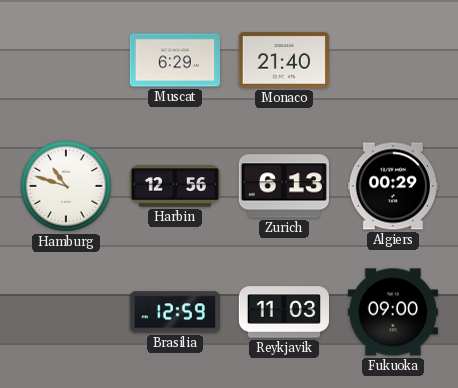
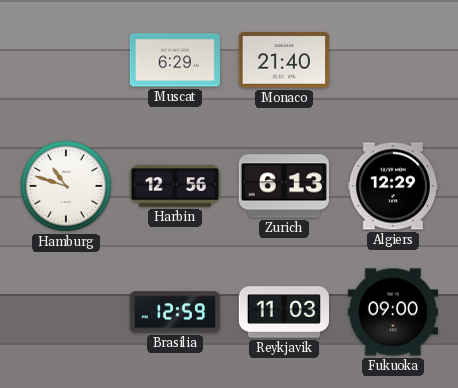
Algiers: 00:29 -> 12:29 (393, 186)
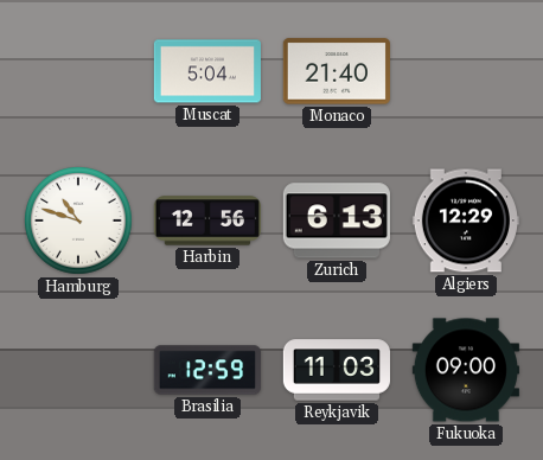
Muscat: 6:29 -> 5:04 (207, 71)
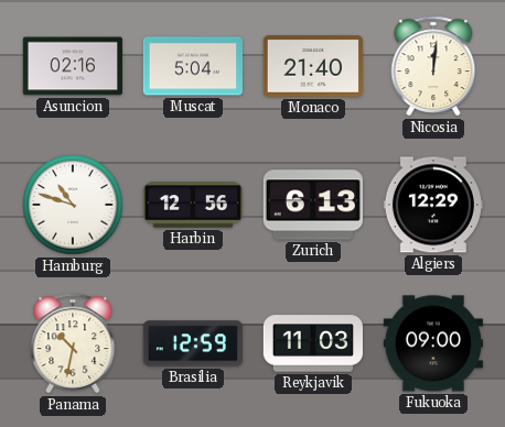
Asuncion: none -> 02:16 (73, 66)
Nicosia: none -> 12:01 (433, 66)
Panama: none -> 10:32 (73, 343)
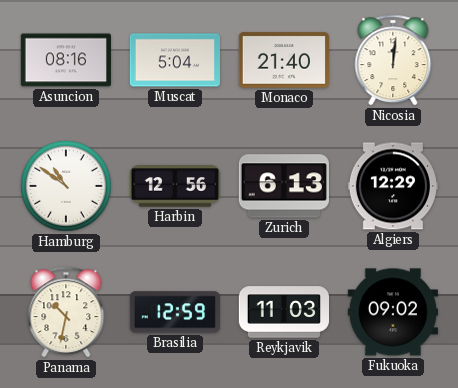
Asuncion: 02:16 -> 08:16 (66, 60)
Hamburg: 10:48 -> 10:51 (66, 186)
Fukuoka: 09:00 -> 09:02 (393, 312)
